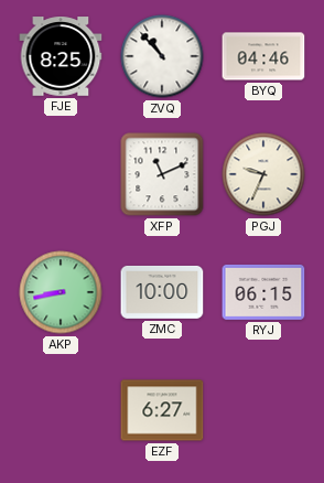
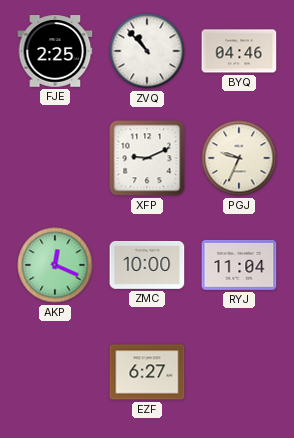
FJE: 8:25 -> 2:25 (55, 51)
XFP: 11:11 -> 9:11 (147, 158)
AKP: 8:43 -> 12:19 (55, 265)
RYJ: 06:15 -> 11:04 (239, 265)
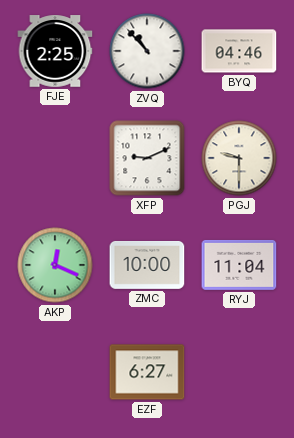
PGJ: 9:34 -> 9:30 (239, 158)
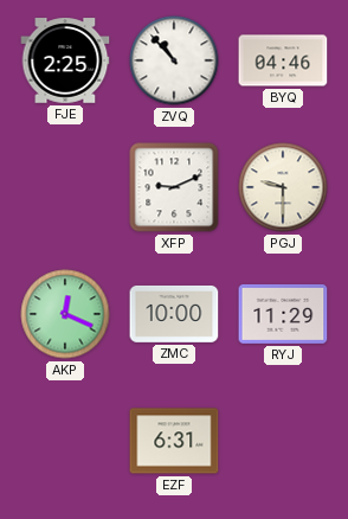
RYJ: 11:04 -> 11:29 (283, 314)
EZF: 6:27 -> 6:31 (174, 441)
